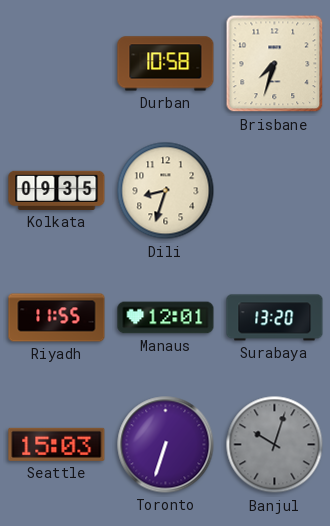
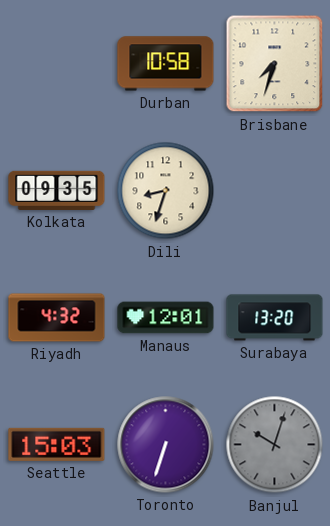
Riyadh: 11:55 -> 4:32 (57, 318)
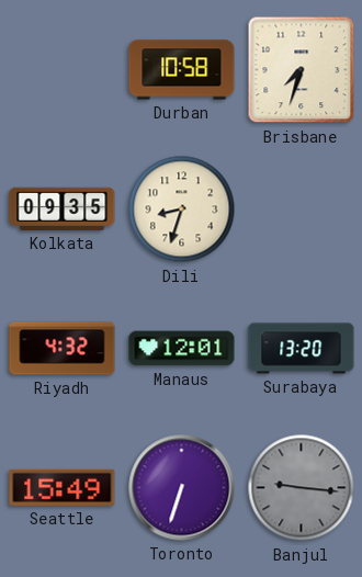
Seattle: 15:03 -> 15:49 (63, 487)
Banjul: 10:03 -> 9:16 (302, 488)
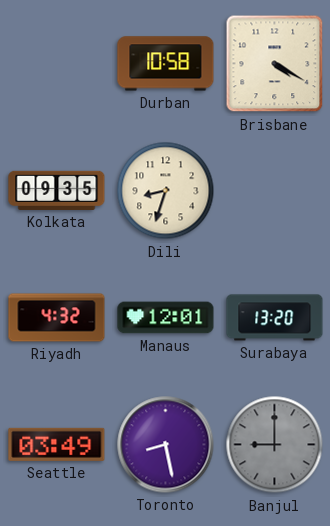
Brisbane: 7:33 -> 4:20 (275, 64)
Seattle: 15:49 -> 03:49 (57, 444)
Toronto: 6:33 -> 8:28 (166, 445)
Banjul: 9:16 -> 9:00 (275, 445)
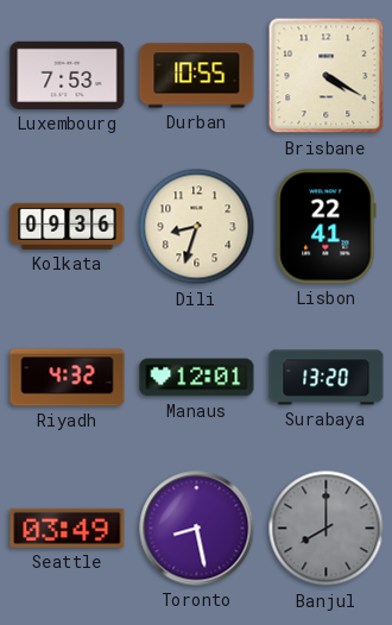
Luxembourg: none -> 7:53 (68, 75)
Durban: 10:58 -> 10:55 (197, 76)
Kolkata: 09:35 -> 09:36 (68, 226)
Lisbon: none -> 22:41 (327, 227)
Banjul: 9:00 -> 8:00 (327, 529)
